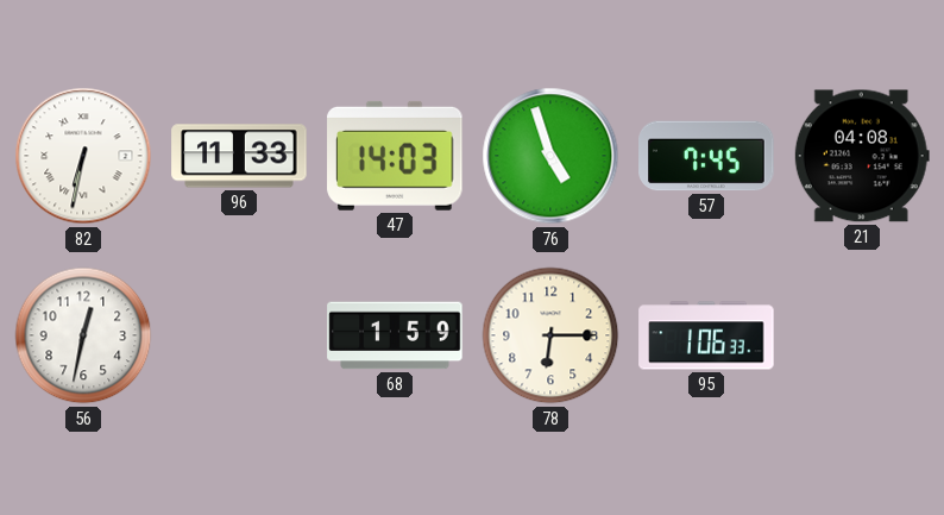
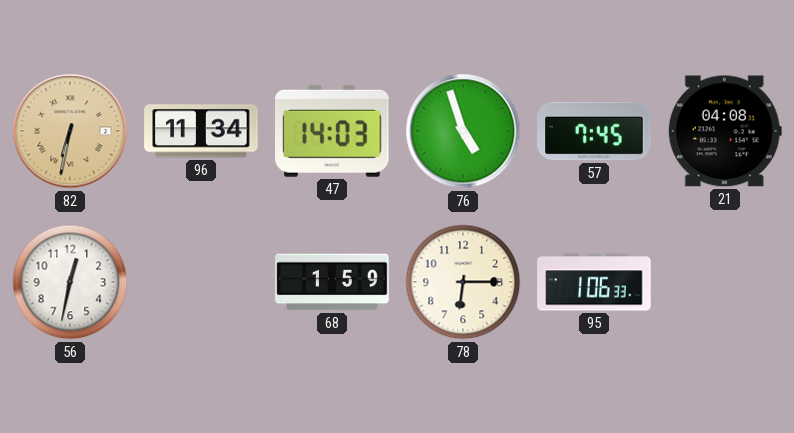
82 dial: white -> champagne (70, 131)
96: 11:33 -> 11:34 (201, 131)
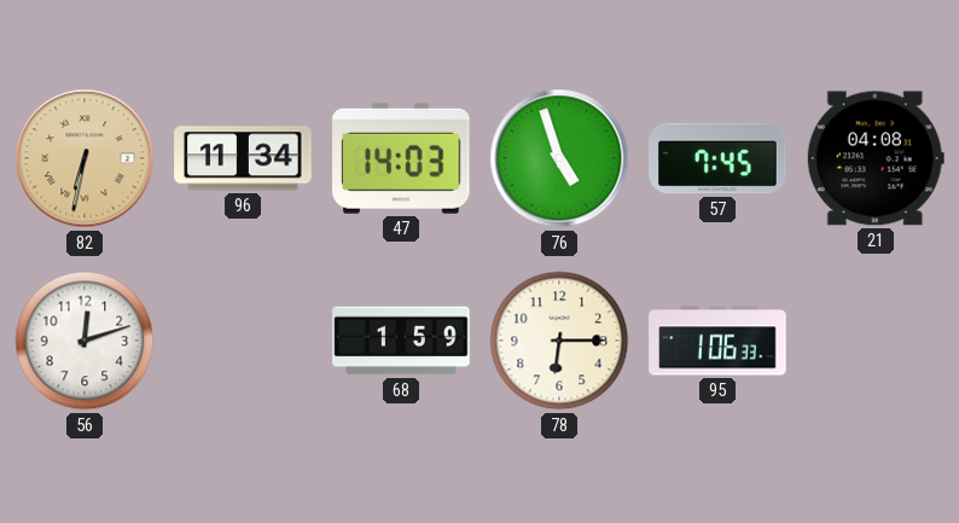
56: 12:32 -> 12:12 (85, 341)
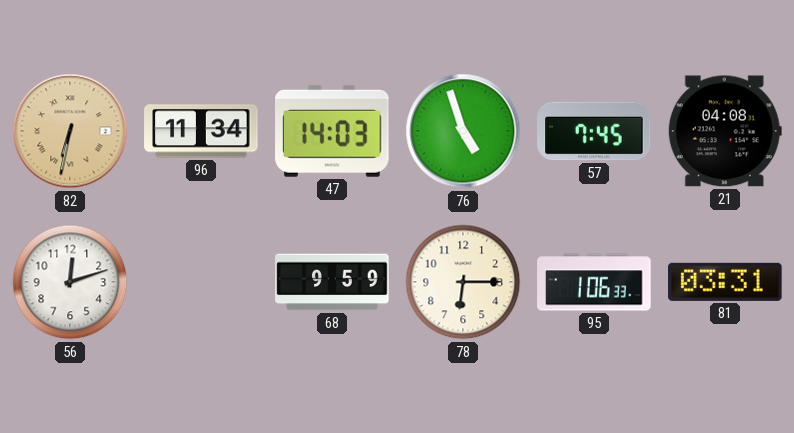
68: 1:59 -> 9:59 (332, 282)
81: none -> 03:31 (725, 282)
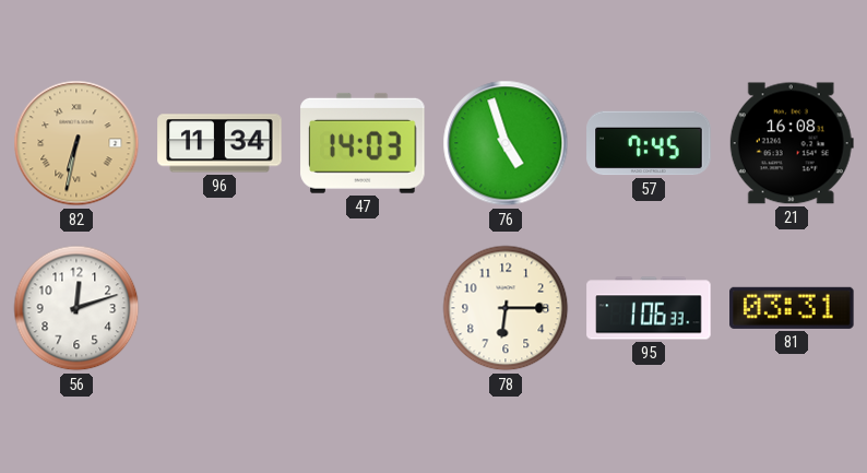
21: 04:08 -> 16:08 (792, 143)
68: 9:59 -> none (332, 282)
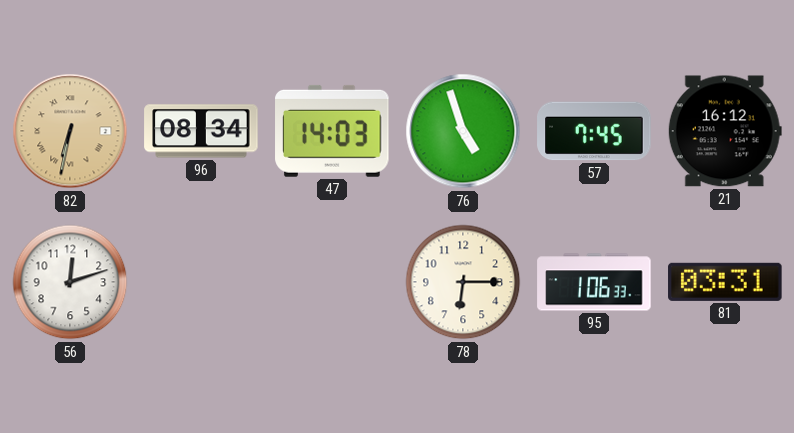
96: 11:34 -> 08:34 (201, 131)
21: 16:08 -> 16:12 (725, 131)
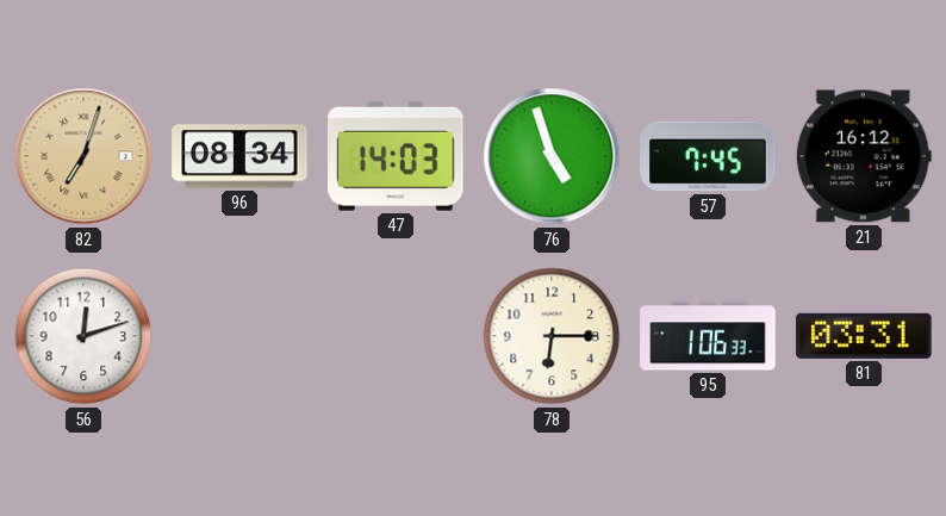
82: 6:32 -> 7:03 (83, 156)
